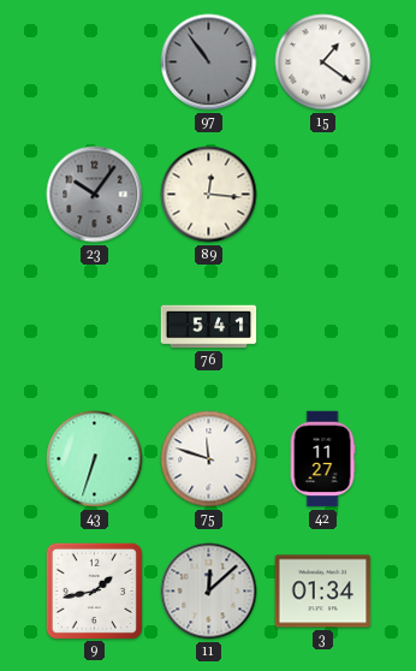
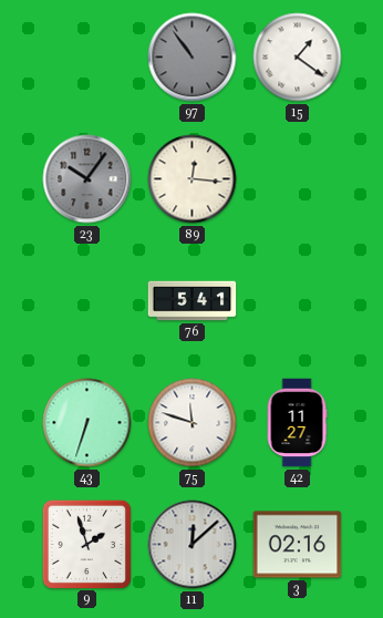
9: 1:43 -> 1:57 (86, 544)
3: 01:34 -> 02:16 (298, 545)
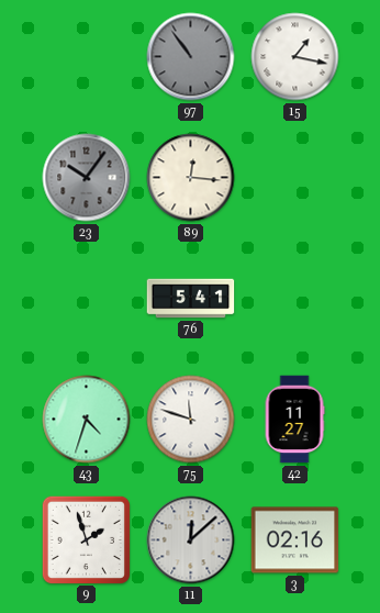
15: 1:21 -> 1:17 (295, 57)
43: 6:33 -> 4:33 (87, 420)
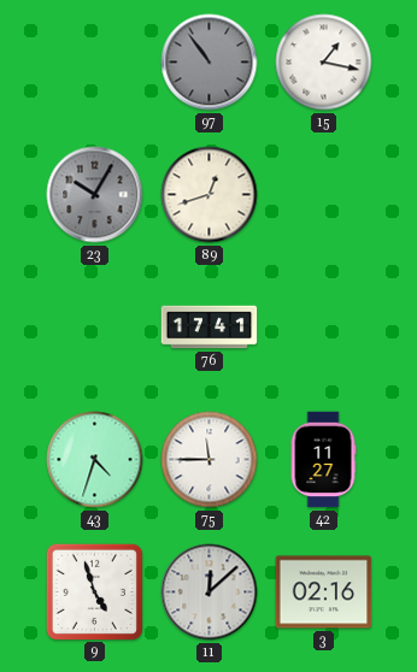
23: 10:06 -> 10:05 (95, 195)
89: 12:16 -> 12:42 (210, 195)
76: 5:41 -> 17:41 (210, 328)
75: 11:48 -> 11:45 (210, 460)
9: 1:57 -> 4:57 (94, 591)
